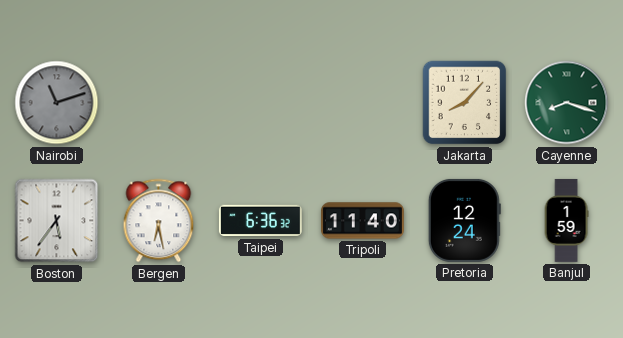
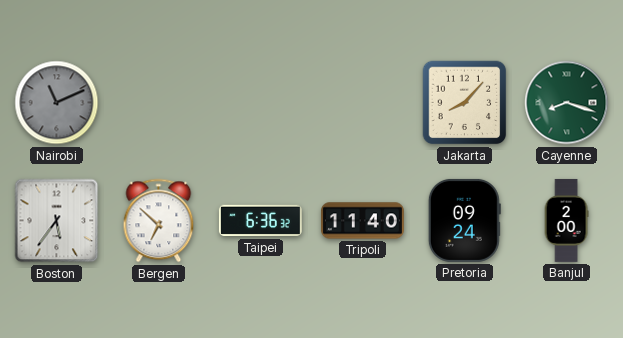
Nairobi: 11:12 -> 11:11 (57, 103)
Bergen: 6:28 -> 6:52 (159, 221)
Pretoria: 12:24 -> 09:24 (464, 220)
Banjul: 1:59 -> 2:00 (566, 220)
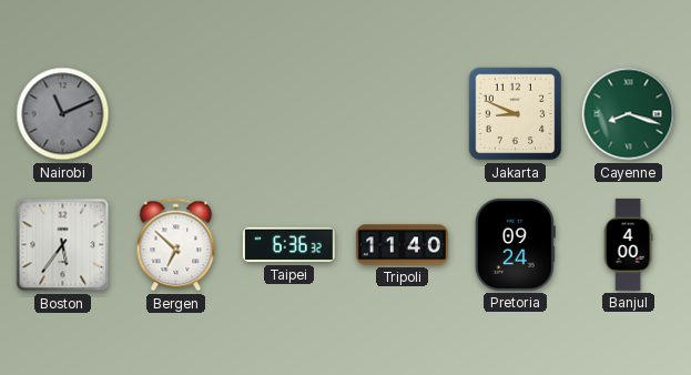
Jakarta: 8:07 -> 8:49 (516, 114)
Banjul: 2:00 -> 4:00 (628, 244)
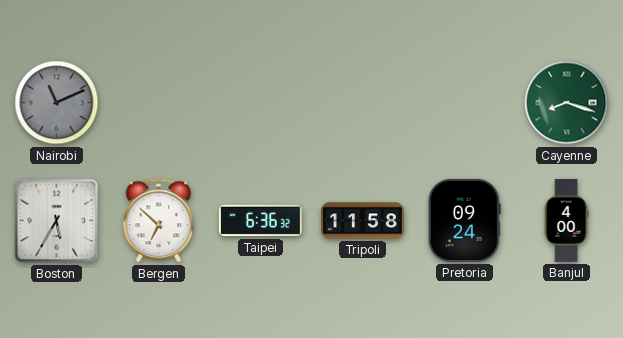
Jakarta: 8:49 -> none (516, 114)
Boston: 5:36 -> 5:35 (57, 221)
Tripoli: 11:40 -> 11:58 (362, 221)
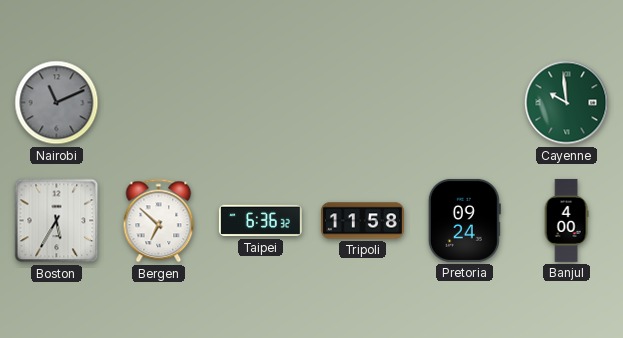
Cayenne: 8:18 -> 9:59 (567, 103)
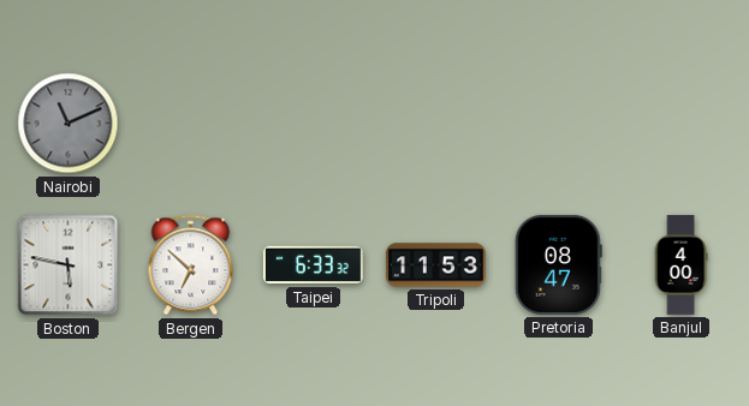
Cayenne: 9:59 -> none (567, 103)
Boston: 5:35 -> 5:47 (69, 265)
Taipei: 6:36 -> 6:33 (313, 265)
Tripoli: 11:58 -> 11:53 (435, 265)
Pretoria: 09:24 -> 08:47 (558, 264)
